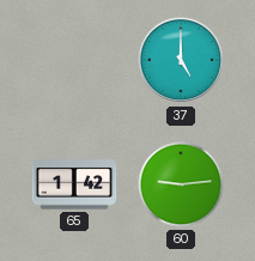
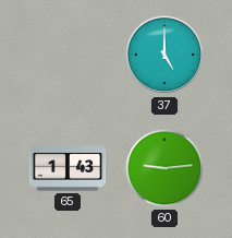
65: 1:42 -> 1:43 (68, 168)
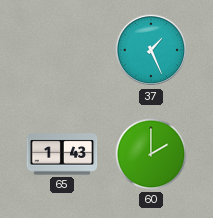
37: 5:00 -> 1:26 (151, 50)
60: 9:14 -> 2:00 (151, 154)
